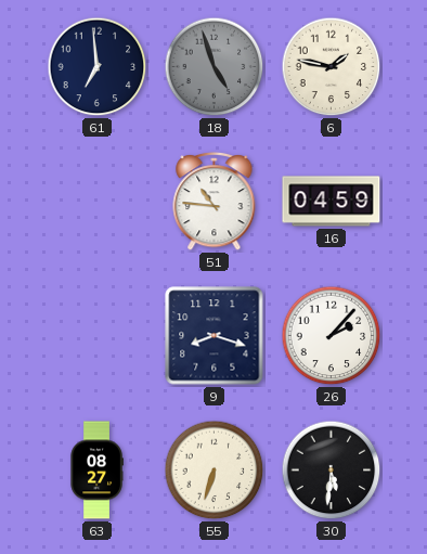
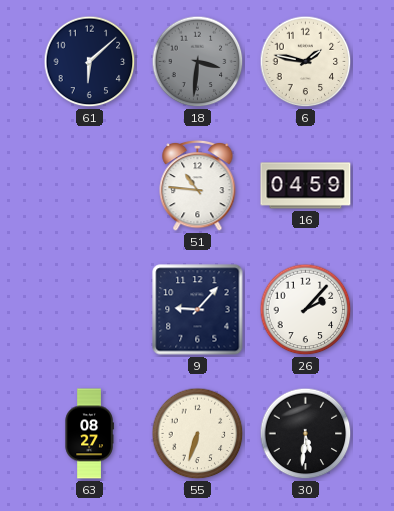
61: 6:59 -> 6:08 (90, 62)
18: 4:57 -> 3:31 (198, 62)
9: 8:18 -> 9:07 (198, 310)
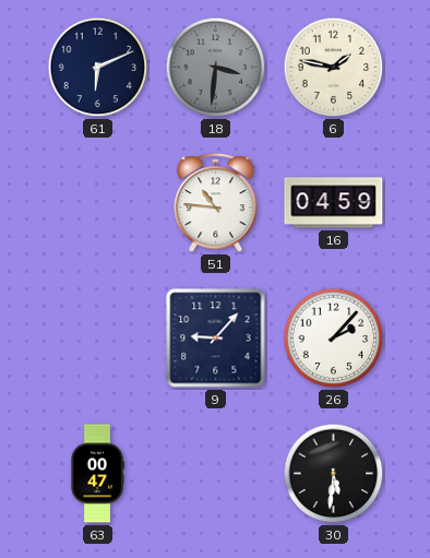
61: 6:08 -> 6:11 (98, 68)
63: 08:27 -> 00:47 (97, 474)
55: 6:33 -> none (198, 434)
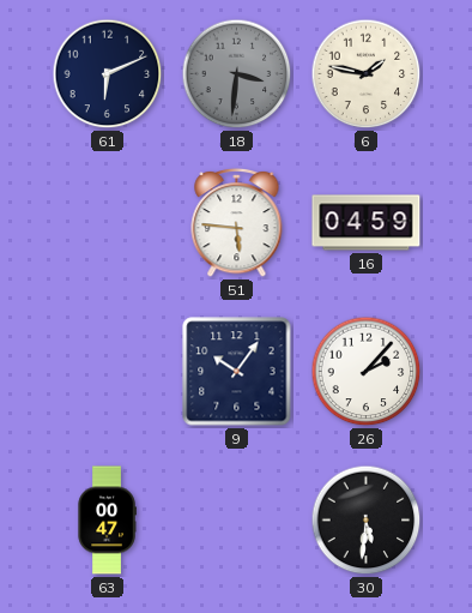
51: 10:46 -> 5:46 (237, 222)
9: 9:07 -> 10:06 (237, 372)
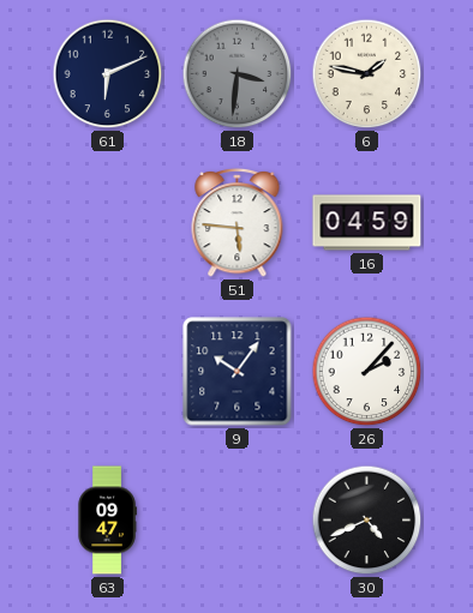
63: 00:47 -> 09:47 (107, 521)
30: 5:31 -> 4:41 (367, 521)
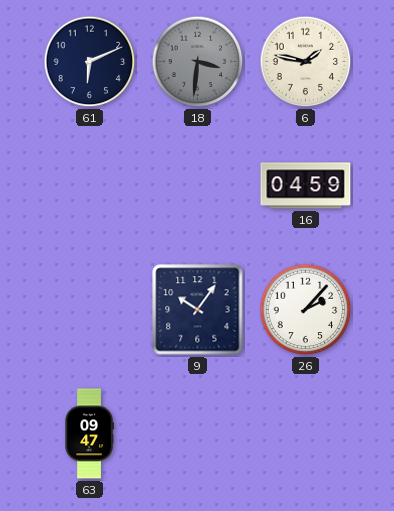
51: 5:46 -> none (238, 222)
30: 4:41 -> none (367, 521)
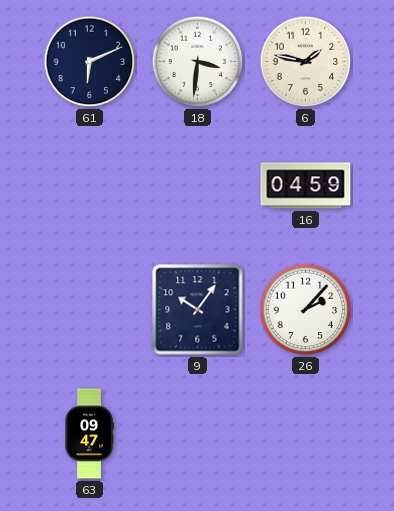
18 dial: grey -> white (198, 62)
